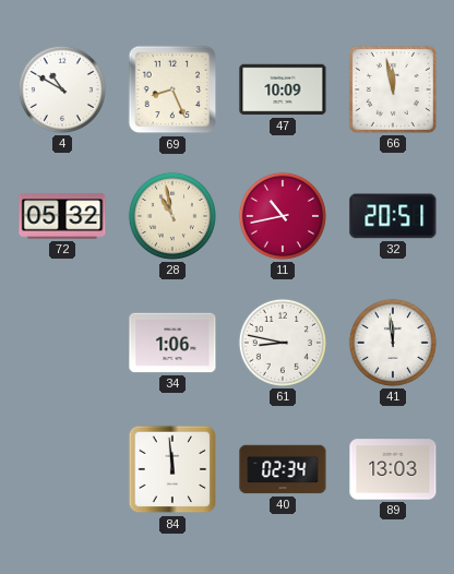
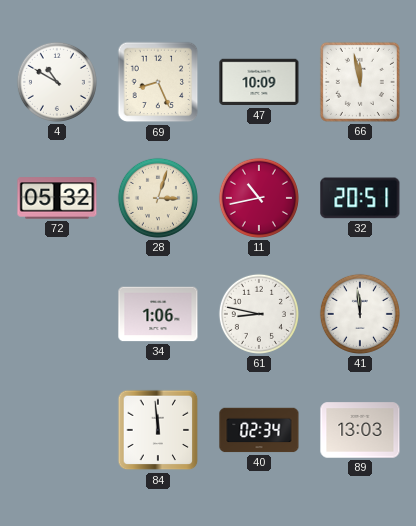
28: 10:58 -> 3:03 (158, 198)
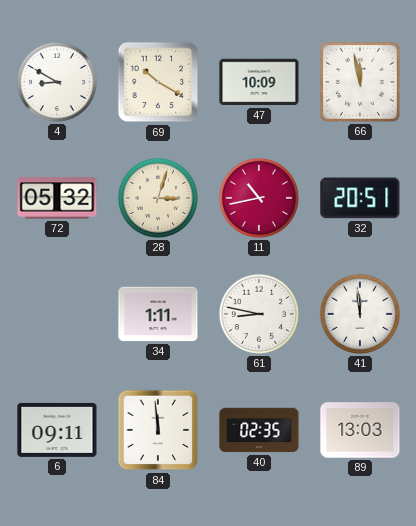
4: 10:50 -> 8:50 (57, 82)
69: 8:26 -> 10:20 (158, 82)
34: 1:06 -> 1:11 (158, 314)
6: none -> 09:11 (57, 430)
40: 02:34 -> 02:35 (259, 430)
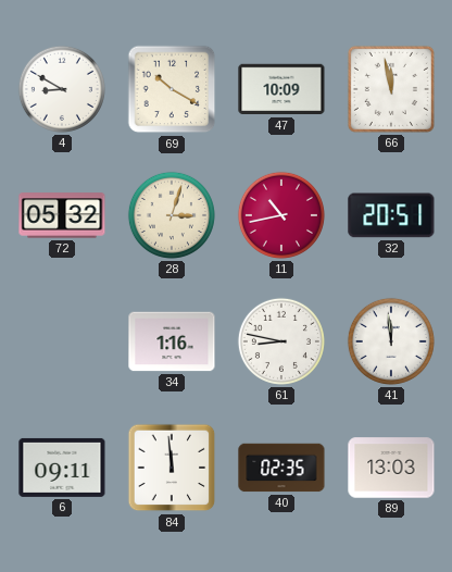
34: 1:11 -> 1:16 (172, 341)
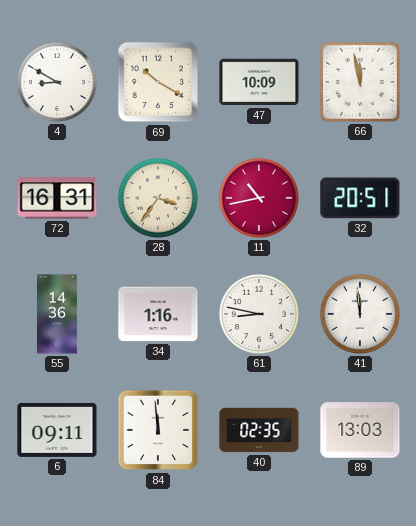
72: 05:32 -> 16:31 (57, 198)
28: 3:03 -> 3:36 (158, 198)
55: none -> 14:36 (57, 314)
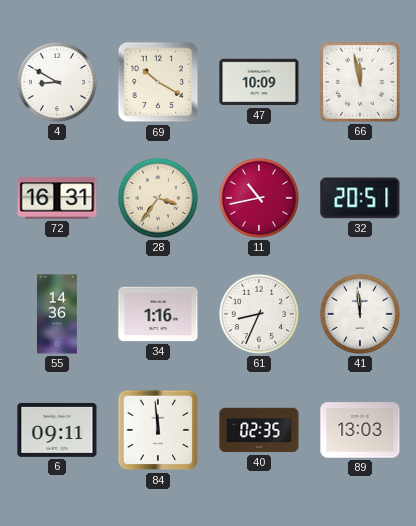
61: 8:47 -> 8:34 (259, 314)
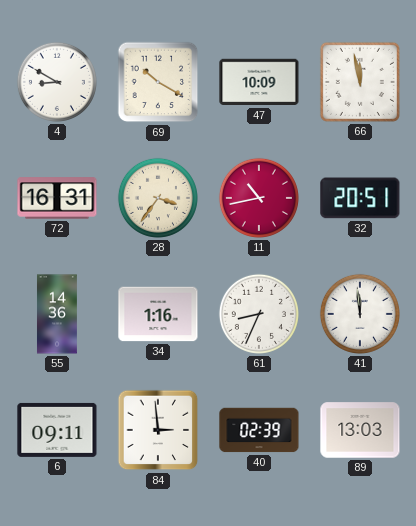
84: 11:59 -> 2:59 (158, 430)
40: 02:35 -> 02:39 (259, 430)
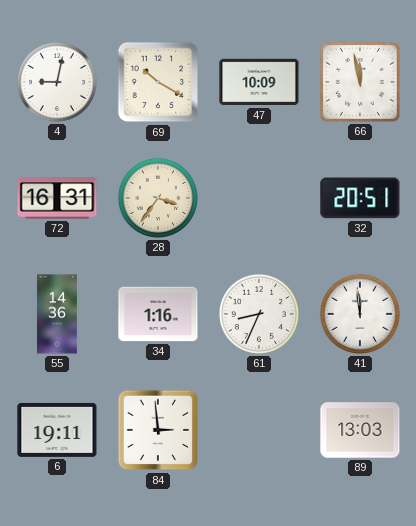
4: 8:50 -> 9:02 (57, 82)
11: 10:43 -> none (259, 198)
6: 09:11 -> 19:11 (57, 430)
40: 02:39 -> none (259, 430)
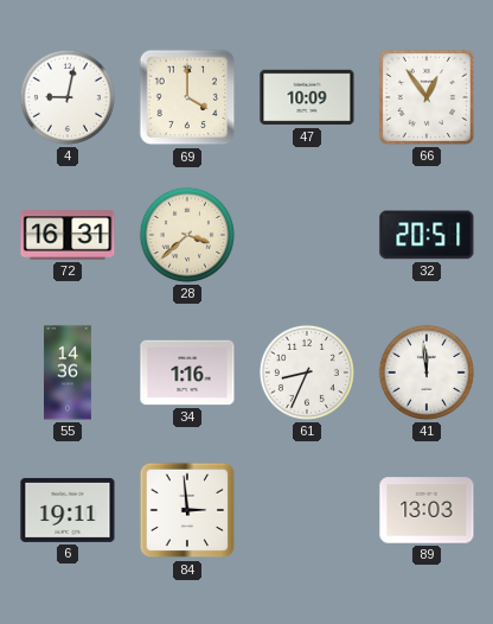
69: 10:20 -> 4:00 (187, 97)
66: 11:58 -> 12:54 (427, 97)
28: 3:36 -> 3:38 (187, 235)
